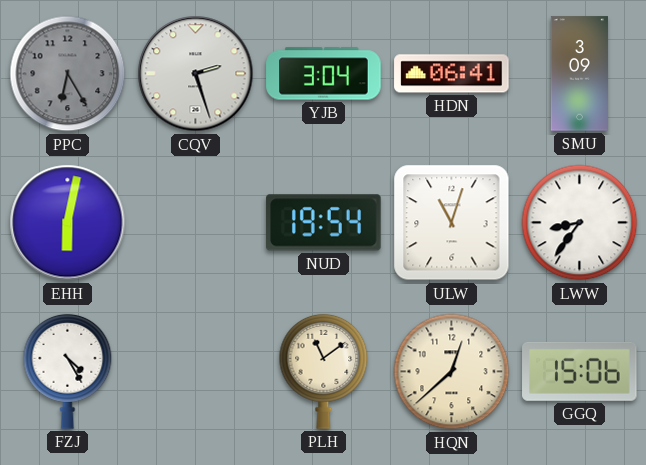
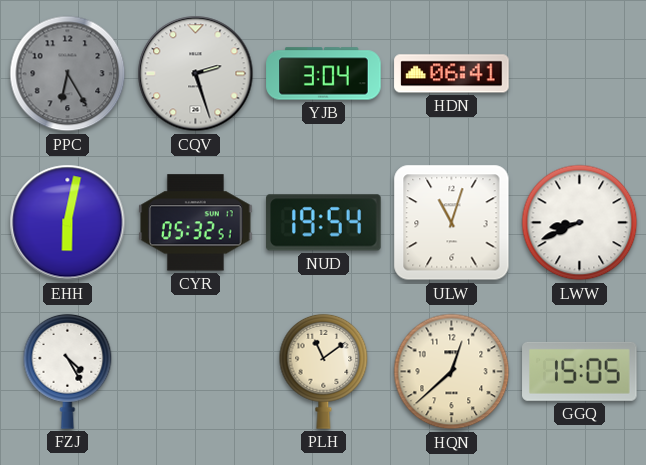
SMU: 3:09 -> none (579, 74)
CYR: none -> 05:32 (196, 223)
LWW: 8:36 -> 8:41 (580, 223)
GGQ: 15:06 -> 15:05 (580, 371)
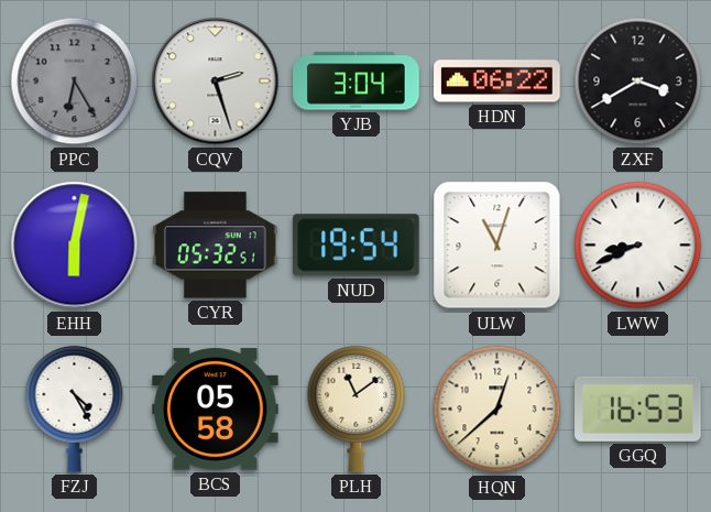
HDN: 06:41 -> 06:22 (497, 81)
ZXF: none -> 3:40 (638, 81)
BCS: none -> 05:58 (216, 410)
GGQ: 15:05 -> 16:53 (638, 408)
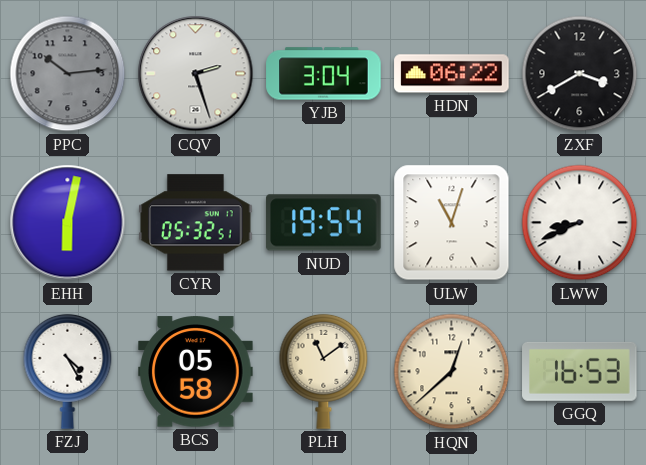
PPC: 6:25 -> 10:14 (68, 74)
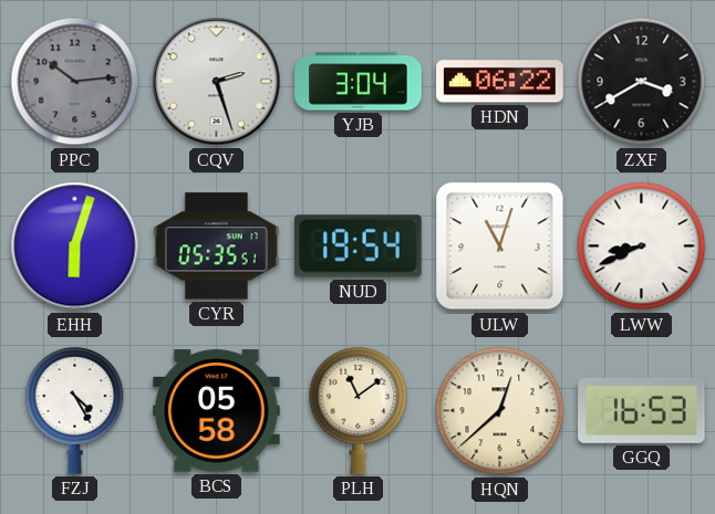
EHH: 6:02 -> 6:03 (75, 246)
CYR: 05:32 -> 05:35 (217, 246)
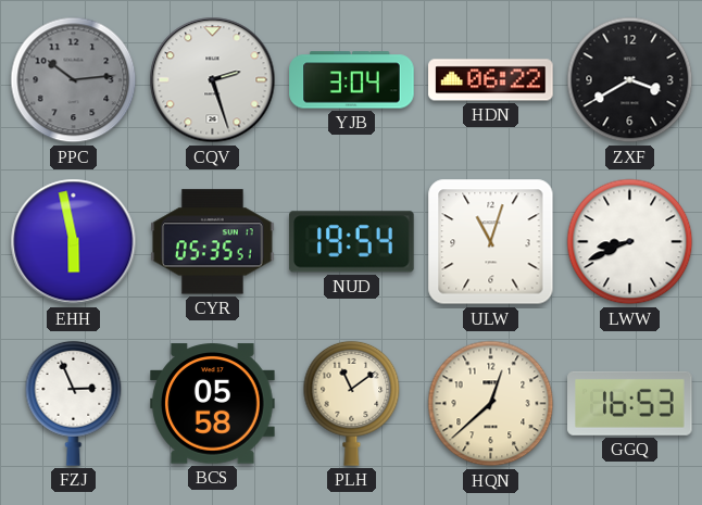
EHH: 6:03 -> 5:58 (74, 242)
FZJ: 4:25 -> 2:56 (74, 403)
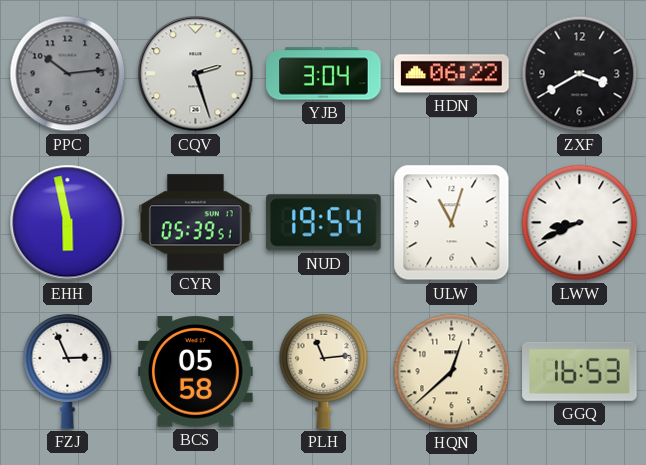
CYR: 05:35 -> 05:39 (196, 223)
PLH: 11:09 -> 11:14 (324, 371)
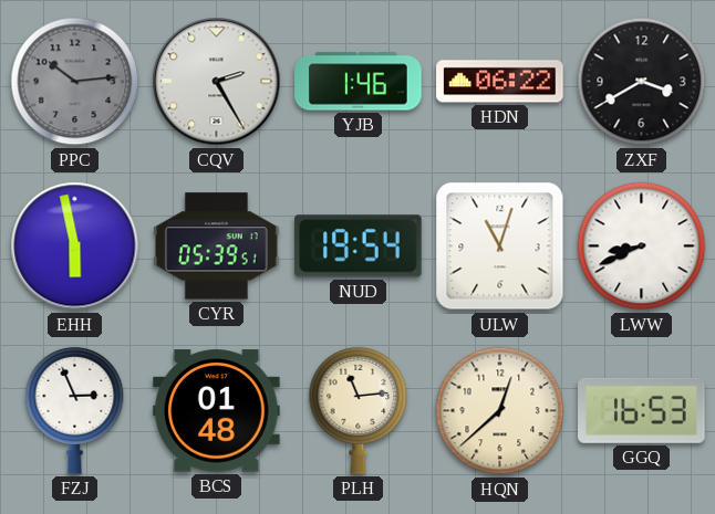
CQV: 2:27 -> 2:25 (217, 82)
YJB: 3:04 -> 1:46 (359, 82)
BCS: 05:58 -> 01:48 (217, 411)
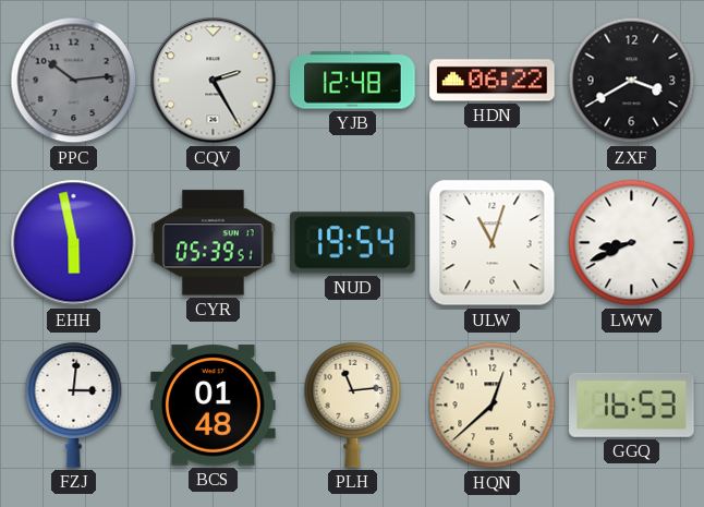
YJB: 1:46 -> 12:48 (353, 81)
FZJ: 2:56 -> 3:01 (74, 405)
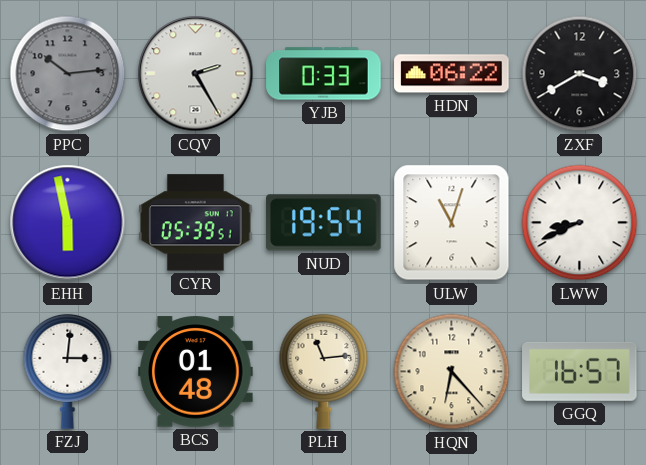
YJB: 12:48 -> 0:33 (324, 74)
HQN: 12:38 -> 6:23 (452, 372)
GGQ: 16:53 -> 16:57 (580, 371)
